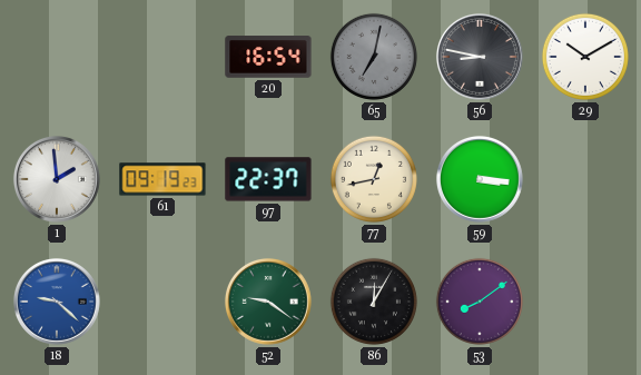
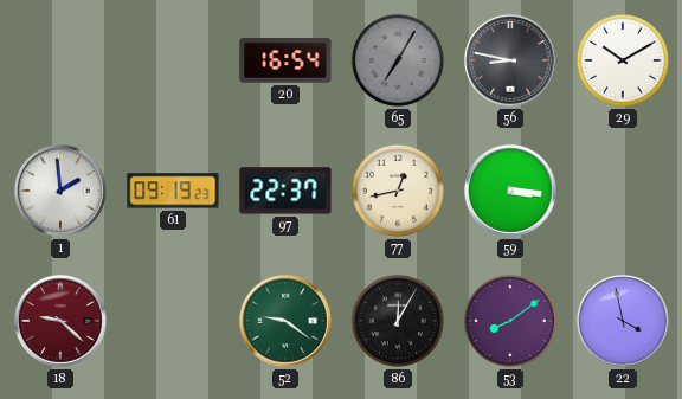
65: 7:02 -> 7:05 (398, 60)
18 dial: blue -> burgundy (60, 321)
22: none -> 3:58 (623, 321)
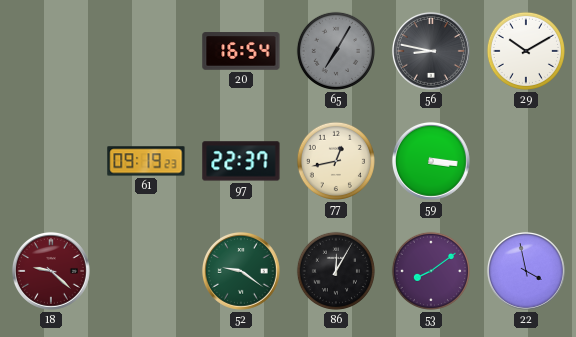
1: 1:59 -> none (60, 191)
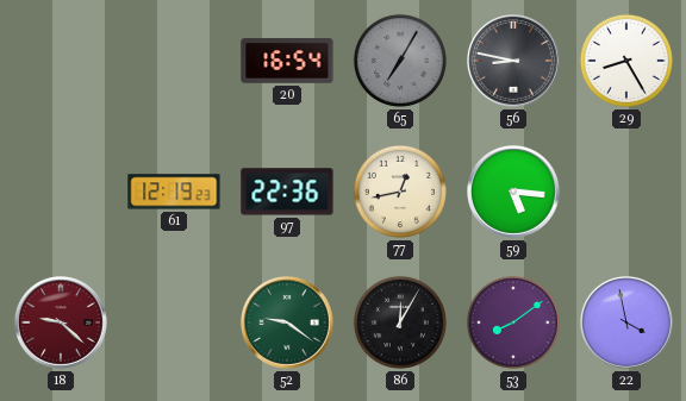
29: 10:10 -> 8:25 (626, 61)
61: 09:19 -> 12:19 (174, 192)
97: 22:37 -> 22:36 (287, 192)
59: 3:16 -> 5:16 (513, 192)
